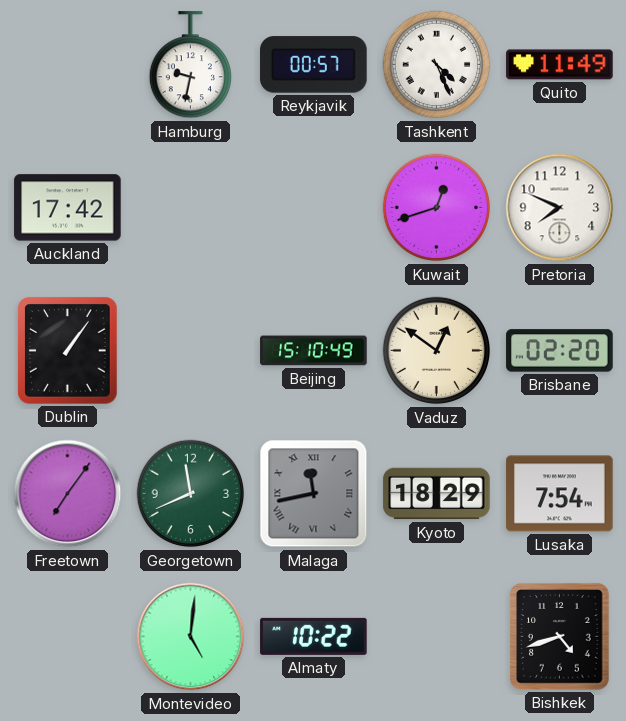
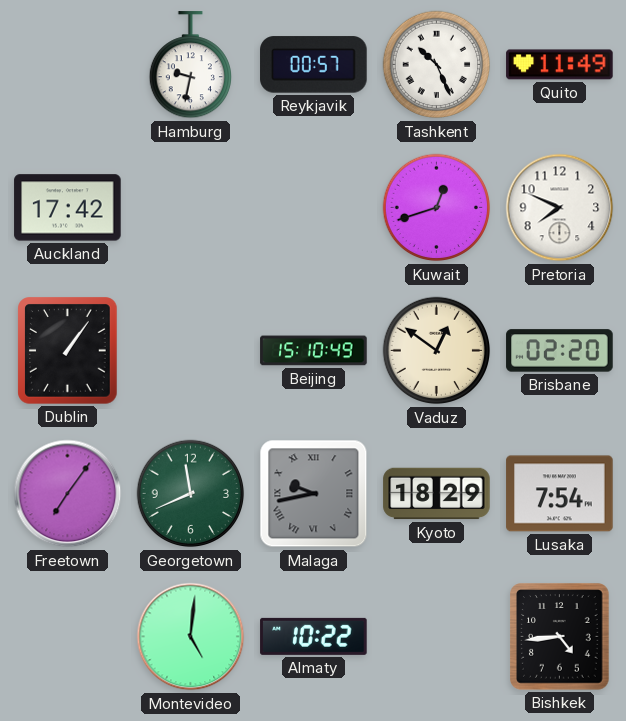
Tashkent: 4:26 -> 10:26 (437, 65)
Malaga: 11:43 -> 9:43 (314, 494)
Bishkek: 4:42 -> 4:44 (560, 637)
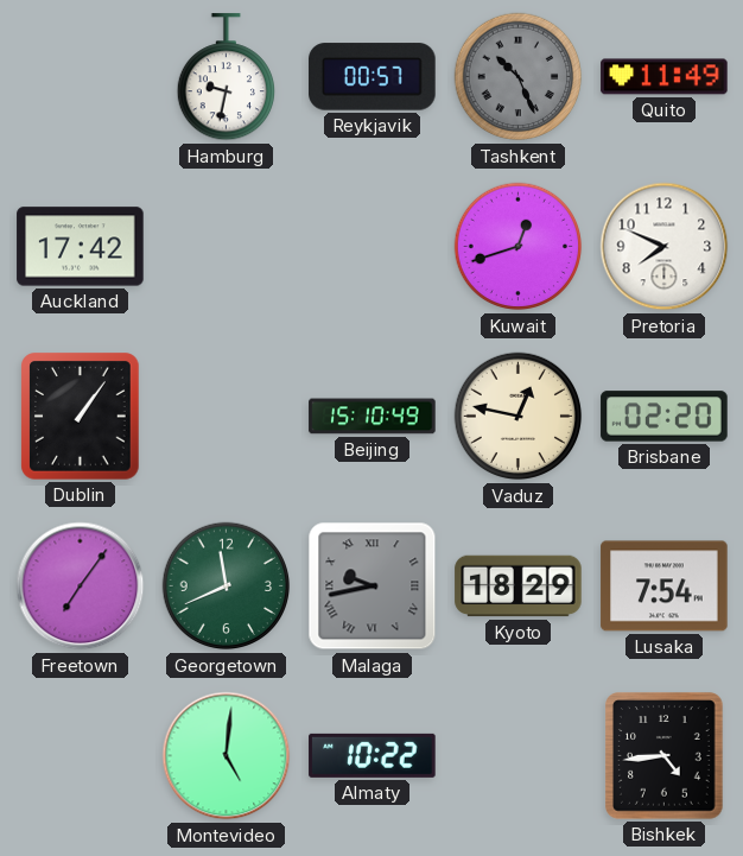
Tashkent dial: white -> grey (519, 77)
Vaduz: 12:51 -> 12:47 (519, 417)
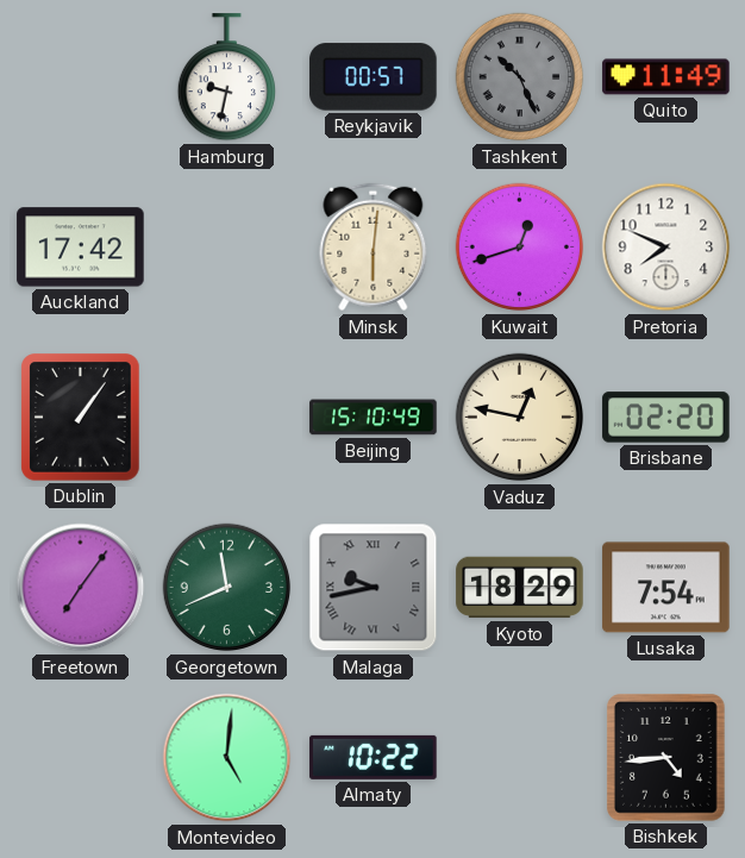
Minsk: none -> 6:01 (374, 248)
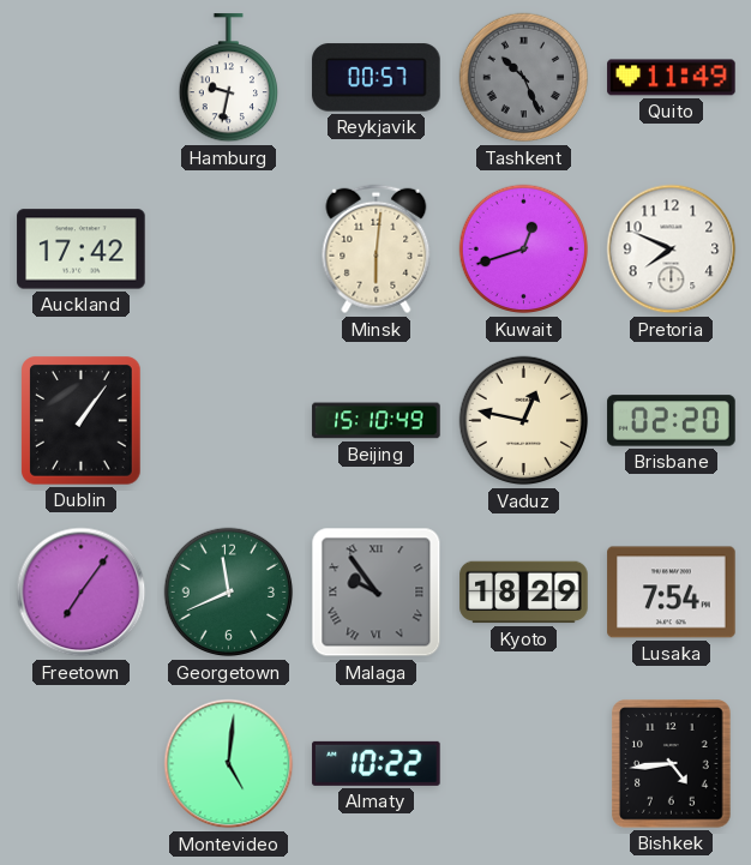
Malaga: 9:43 -> 9:54 (377, 593)
